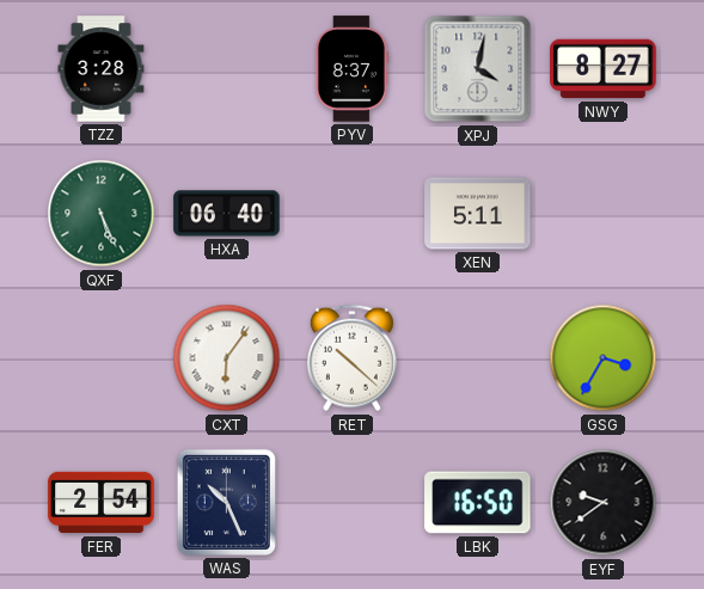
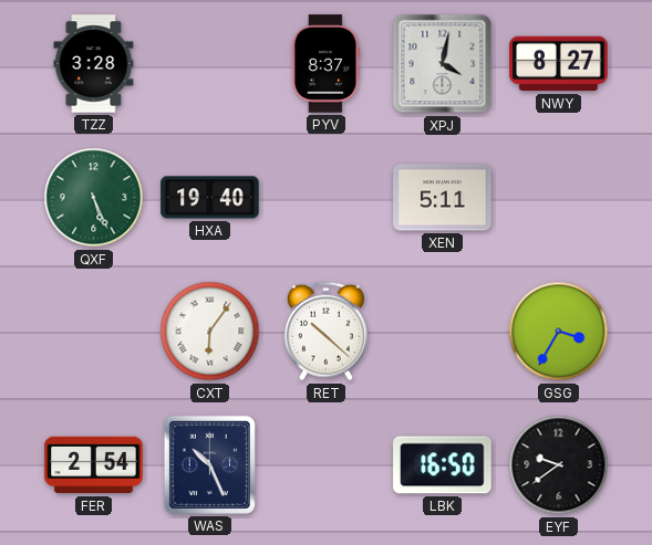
HXA: 06:40 -> 19:40 (210, 198)
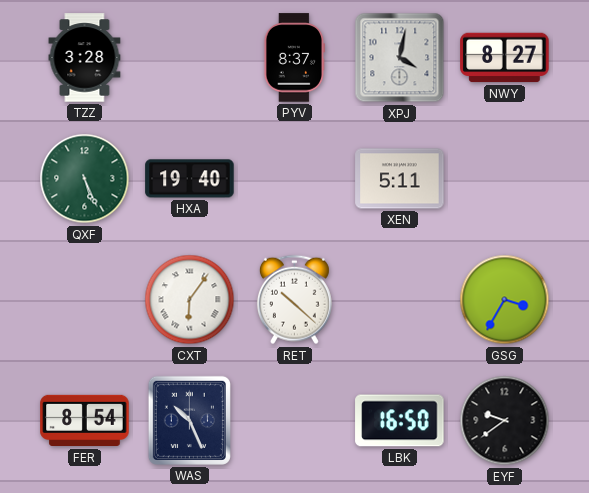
FER: 2:54 -> 8:54 (85, 421)
